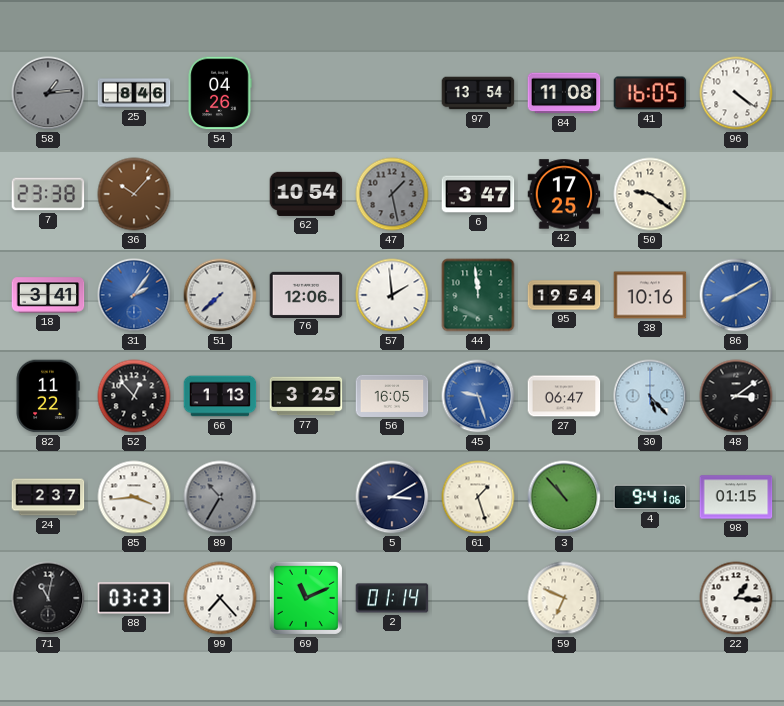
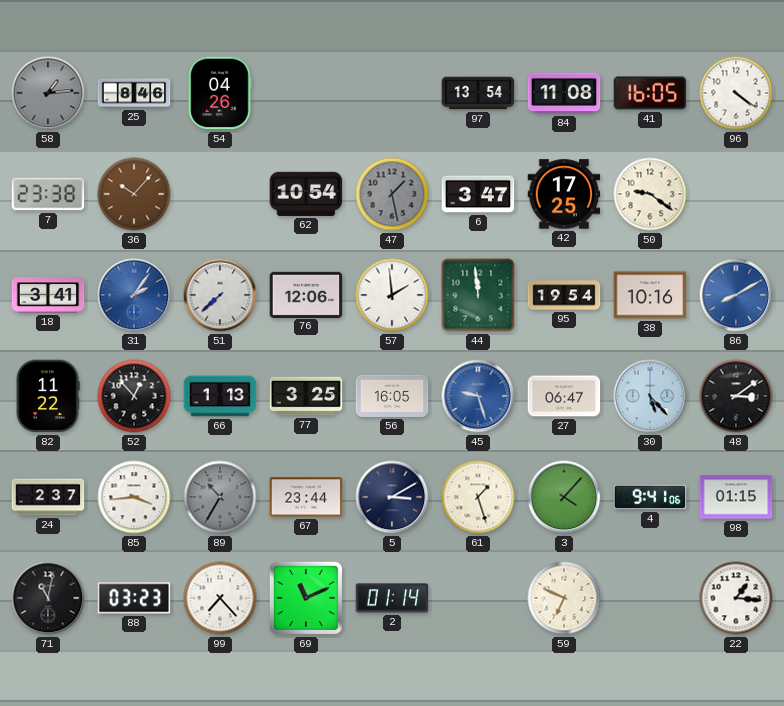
67: none -> 23:44 (306, 497)
3: 10:53 -> 4:07 (564, 497)
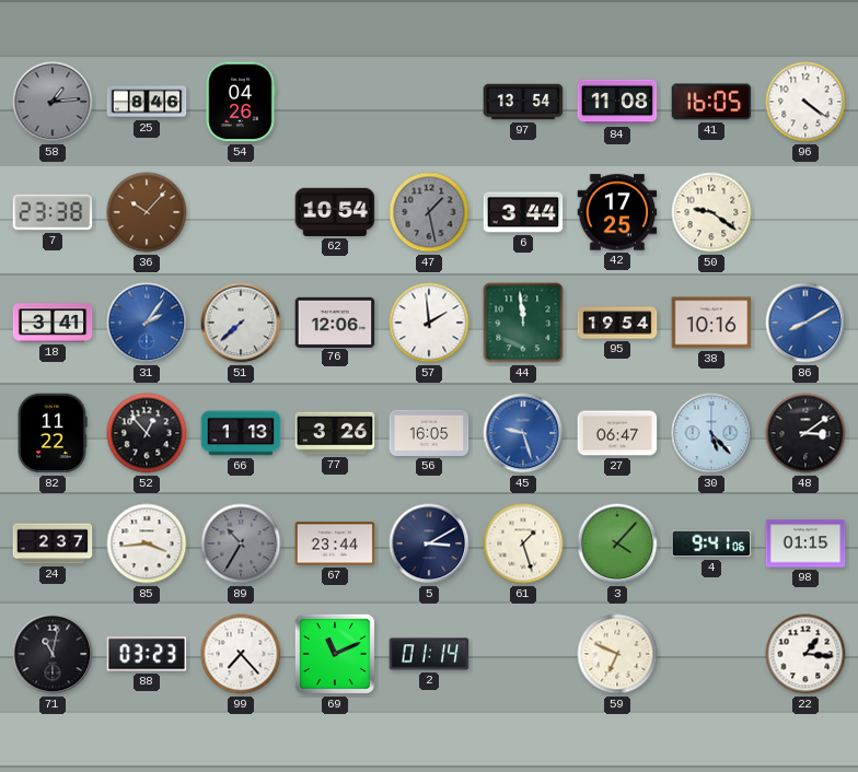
6: 3:47 -> 3:44 (523, 212)
77: 3:25 -> 3:26 (335, 433)
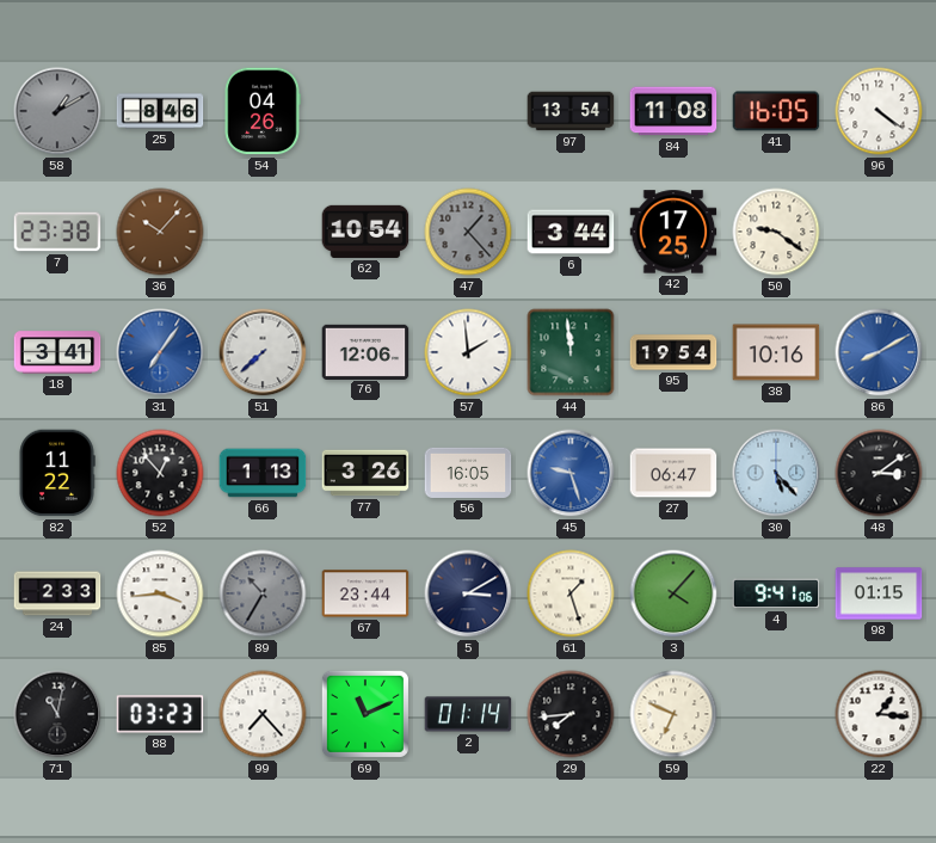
58: 1:14 -> 1:10 (57, 111)
47: 1:28 -> 1:23 (468, 232)
31: 2:06 -> 7:06 (160, 352)
24: 2:37 -> 2:33 (57, 593)
29: none -> 7:44 (571, 714)
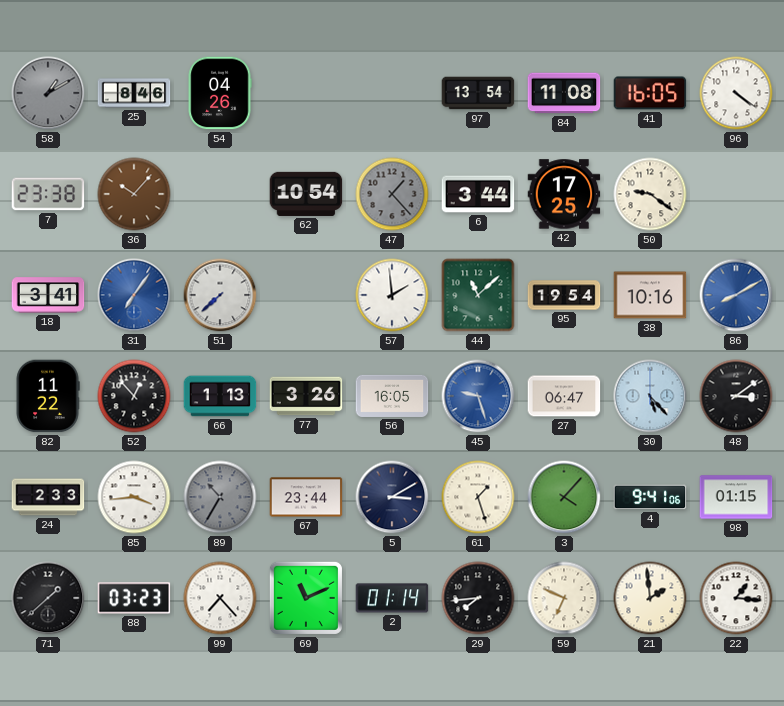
76: 12:06 -> none (365, 351)
44: 11:59 -> 11:08 (478, 295)
71: 11:02 -> 1:38 (48, 598)
21: none -> 1:59 (650, 598)
